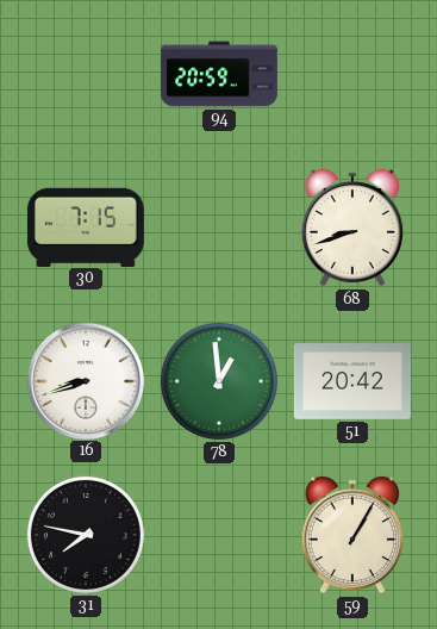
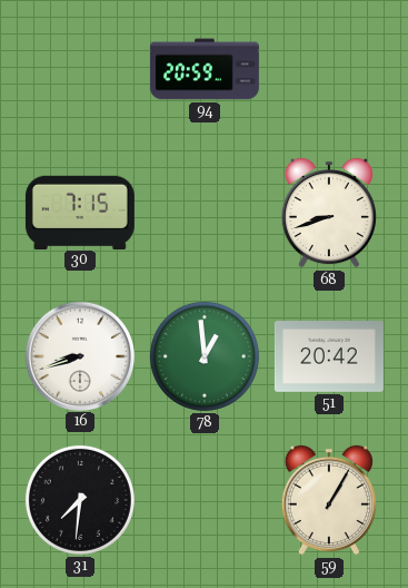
31: 7:47 -> 7:31 (80, 500)
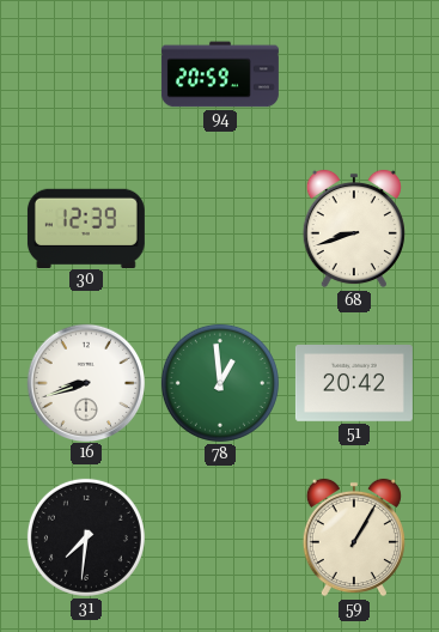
30: 7:15 -> 12:39 (86, 227)
